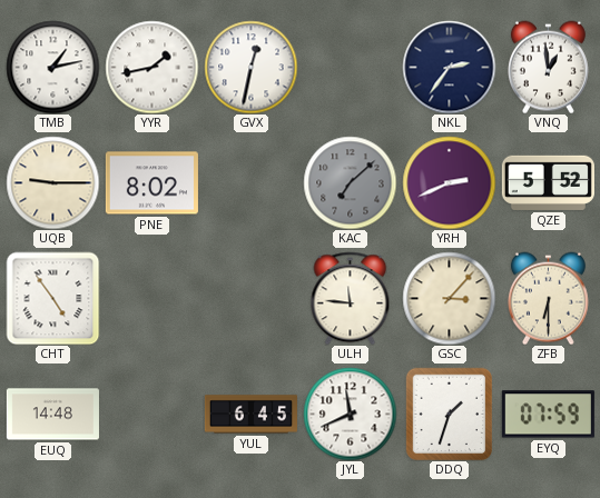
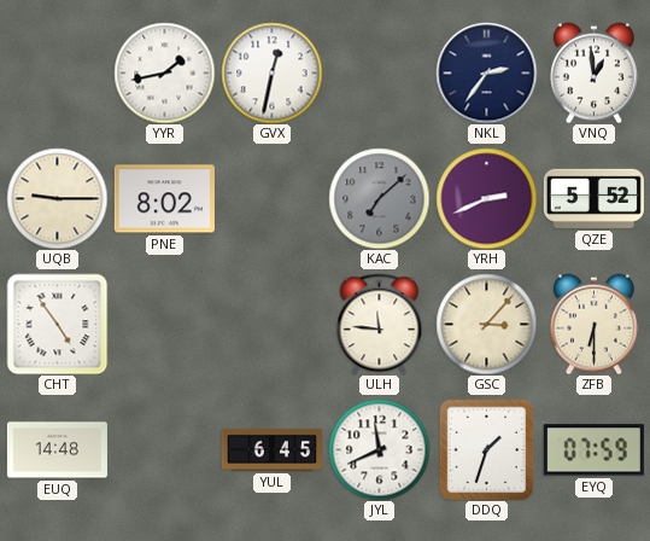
TMB: 1:13 -> none (52, 67)
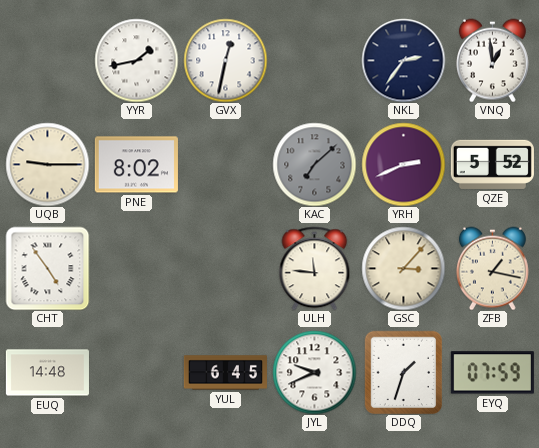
ZFB: 6:30 -> 1:17 (492, 268)
JYL: 11:41 -> 9:41 (314, 372)
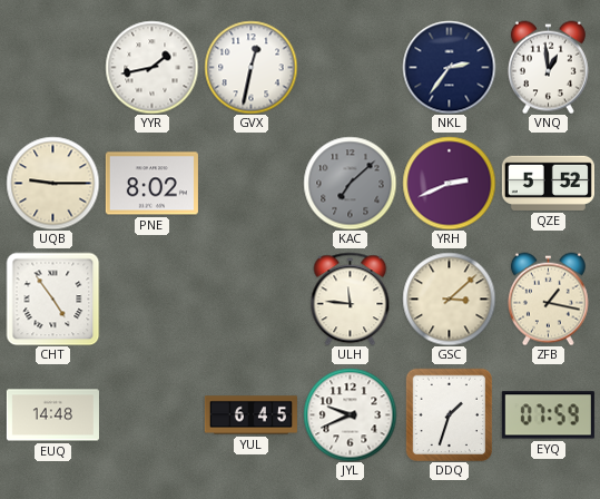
GSC: 3:07 -> 3:08 (449, 299)
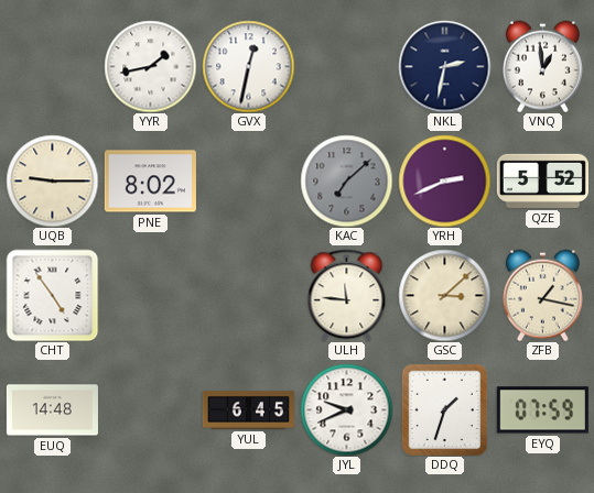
NKL: 2:36 -> 2:32 (444, 66)
